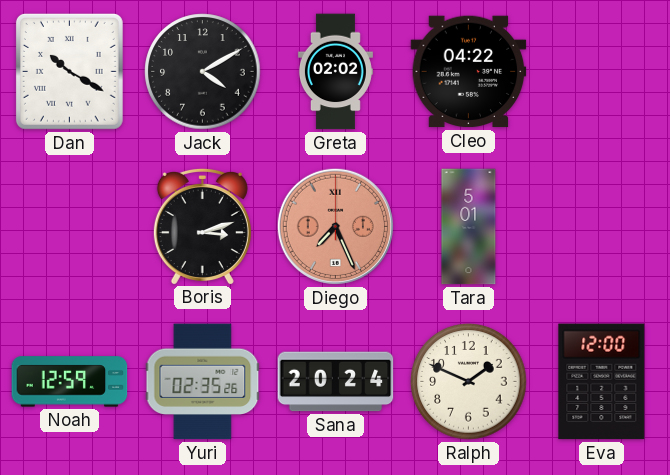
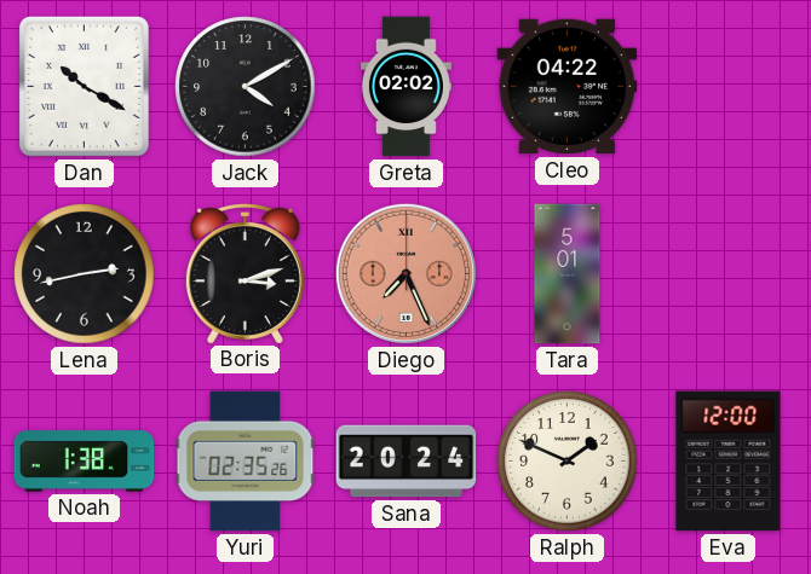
Lena: none -> 2:43 (85, 274)
Noah: 12:59 -> 1:38 (85, 462)
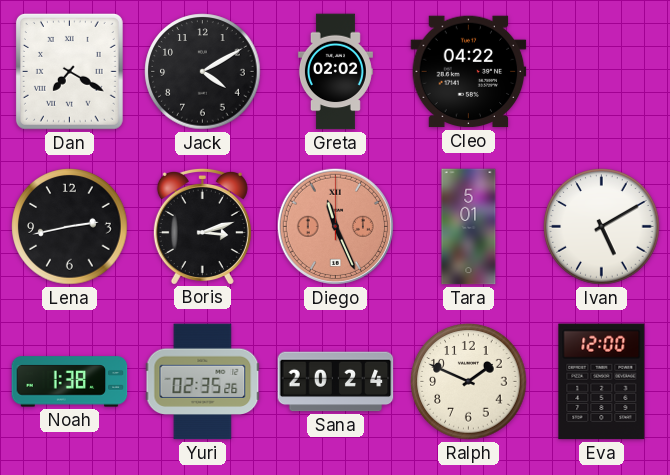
Dan: 10:20 -> 7:20 (69, 71)
Diego: 7:26 -> 11:26 (335, 226)
Ivan: none -> 5:10 (602, 227)
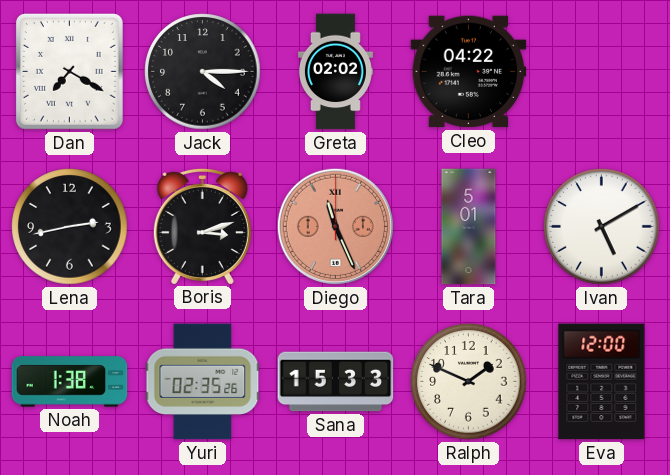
Jack: 4:10 -> 4:15 (203, 72)
Sana: 20:24 -> 15:33 (336, 382)
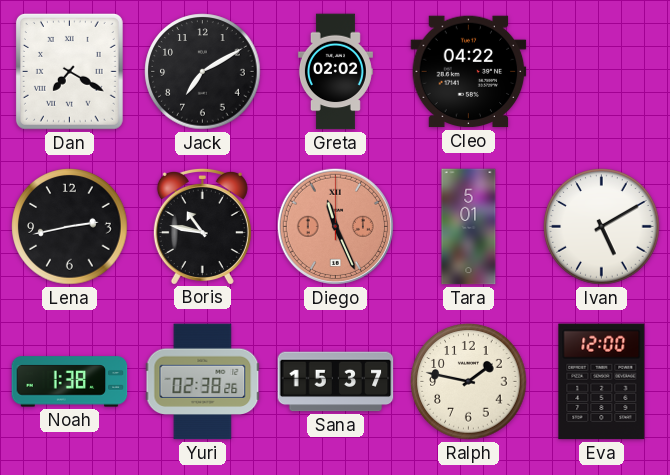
Jack: 4:15 -> 7:10 (203, 72)
Boris: 3:12 -> 10:47 (202, 226)
Yuri: 02:35 -> 02:38 (203, 382)
Sana: 15:33 -> 15:37 (336, 382)
Ralph: 1:49 -> 1:47 (469, 382)
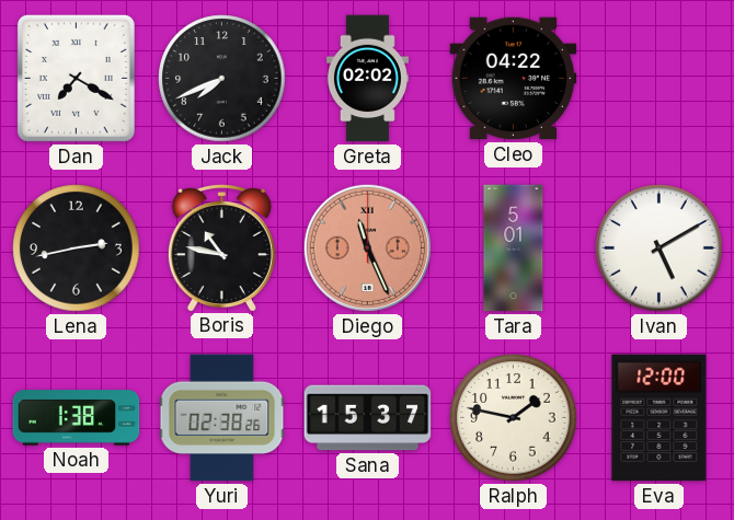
Jack: 7:10 -> 7:41 (222, 79)
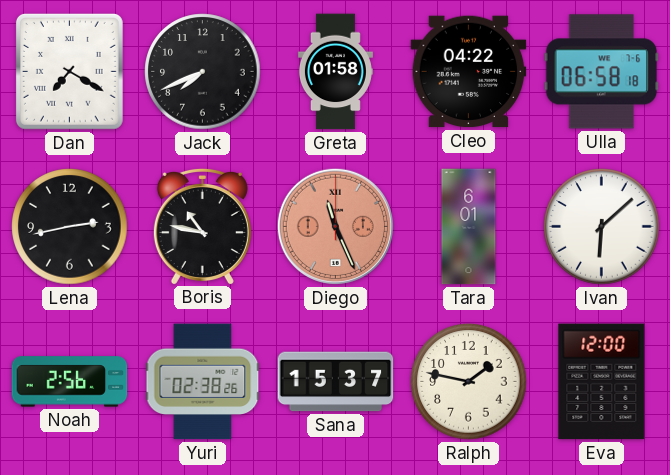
Greta: 02:02 -> 01:58 (335, 72)
Ulla: none -> 06:58 (602, 72)
Tara: 5:01 -> 6:01 (469, 227)
Ivan: 5:10 -> 6:08 (602, 227)
Noah: 1:38 -> 2:56 (70, 382)
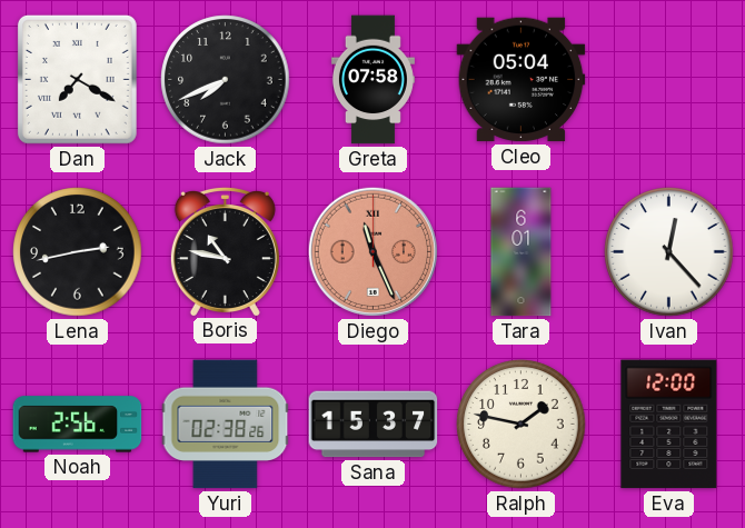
Greta: 01:58 -> 07:58 (372, 80)
Cleo: 04:22 -> 05:04 (521, 80)
Ulla: 06:58 -> none (602, 72)
Ivan: 6:08 -> 12:23 (669, 252)
